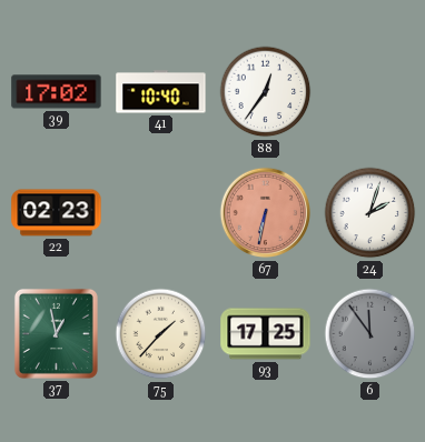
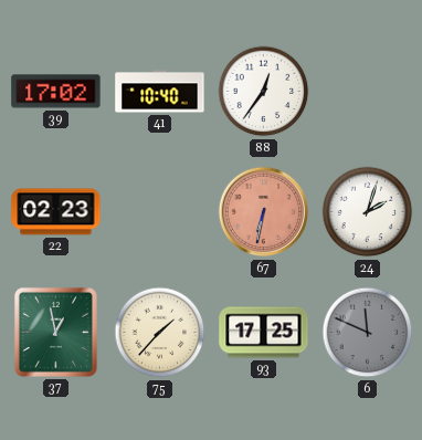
6: 11:54 -> 11:49 (368, 333)
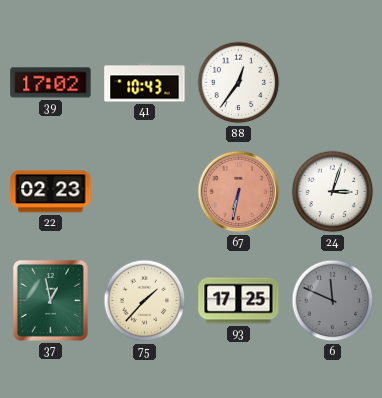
41: 10:40 -> 10:43 (145, 83)
24: 2:03 -> 3:03 (333, 192)
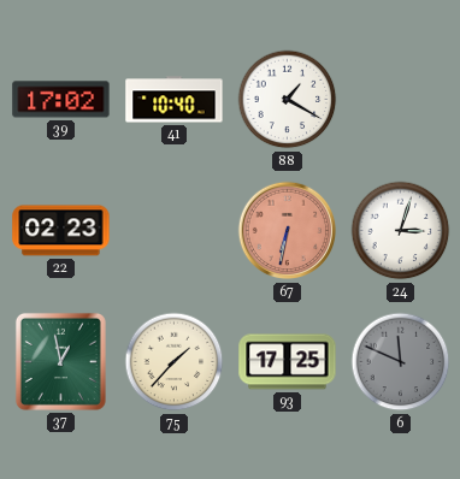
41: 10:43 -> 10:40 (175, 100)
88: 12:36 -> 1:20 (288, 100)
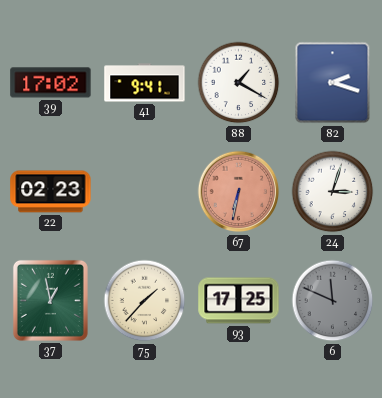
41: 10:40 -> 9:41 (145, 83)
82: none -> 2:18 (333, 83)
